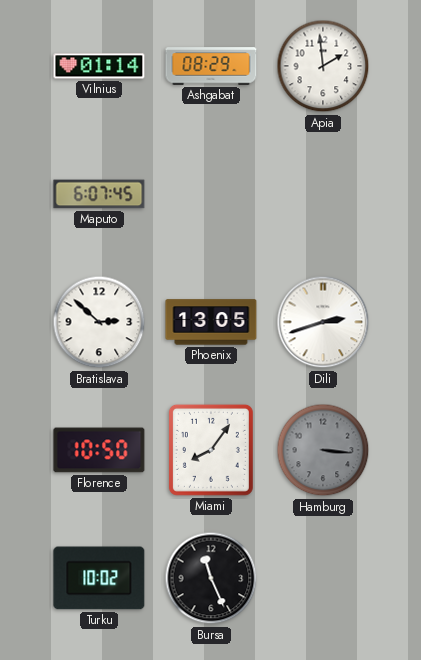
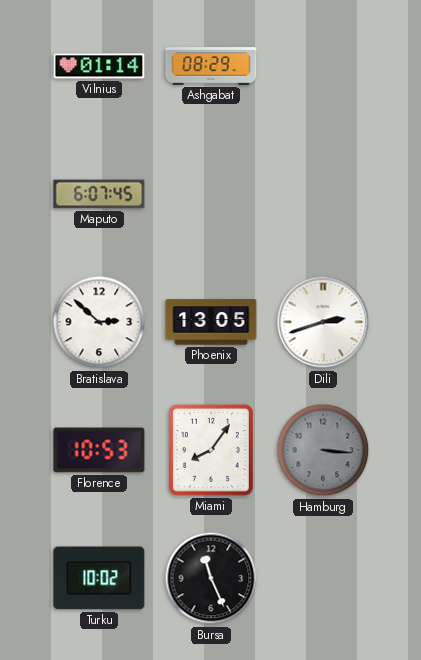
Apia: 1:59 -> none (323, 66)
Florence: 10:50 -> 10:53 (99, 450)
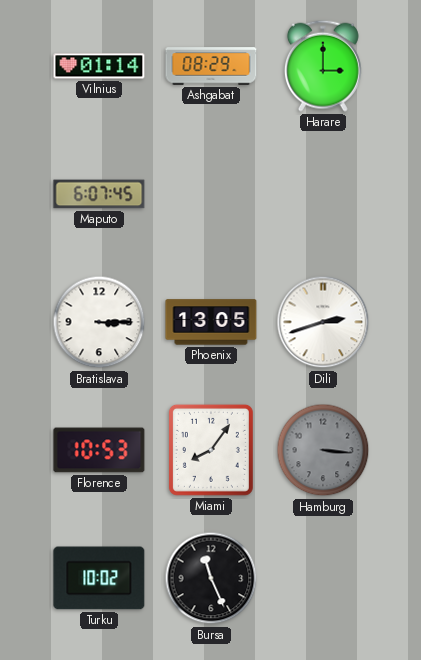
Harare: none -> 3:00 (323, 66)
Bratislava: 2:52 -> 3:15 (99, 322)
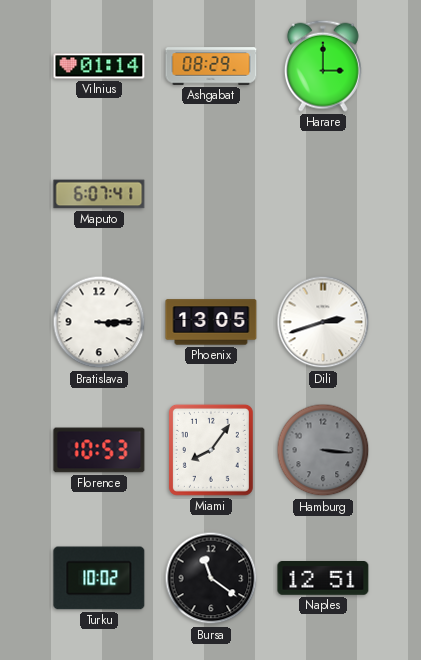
Maputo: 6:07:45 -> 6:07:41 (99, 194)
Bursa: 11:26 -> 11:21 (211, 578)
Naples: none -> 12:51 (323, 578)
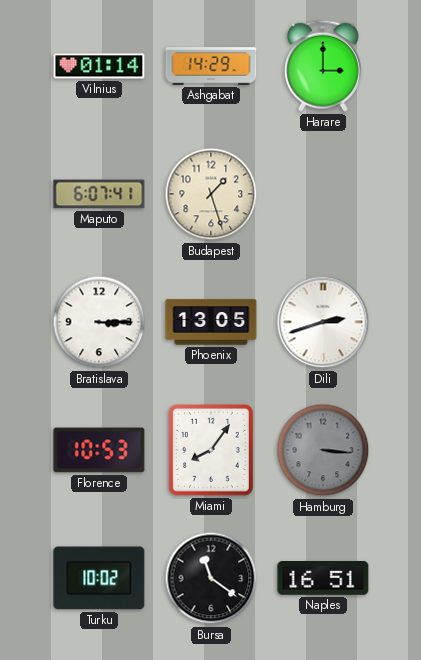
Ashgabat: 08:29 -> 14:29 (211, 66)
Budapest: none -> 1:27 (211, 194)
Naples: 12:51 -> 16:51 (323, 578)
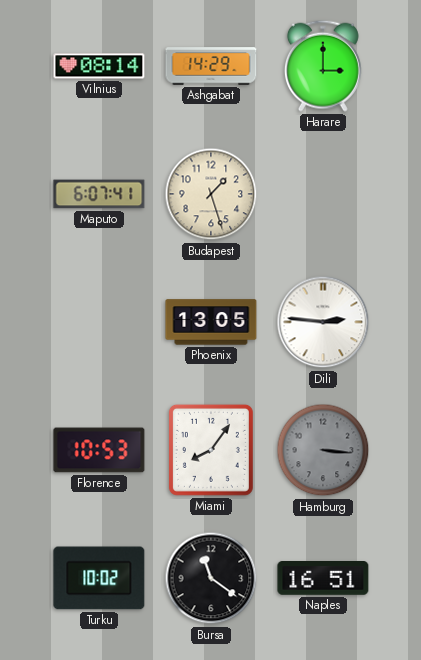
Vilnius: 01:14 -> 08:14 (99, 66)
Bratislava: 3:15 -> none (99, 322)
Dili: 2:42 -> 2:46 (323, 322)
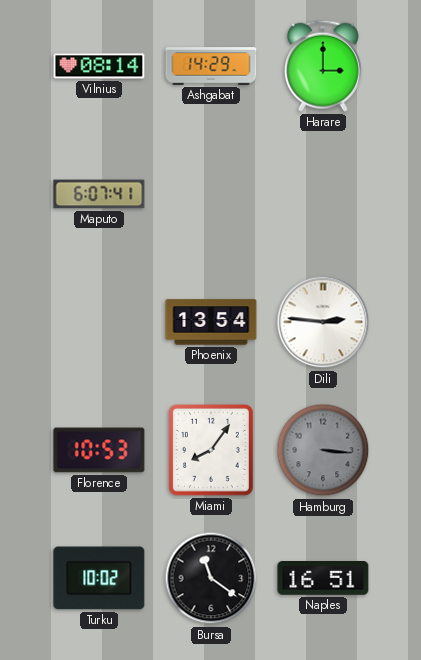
Budapest: 1:27 -> none (211, 194)
Phoenix: 13:05 -> 13:54 (211, 322)
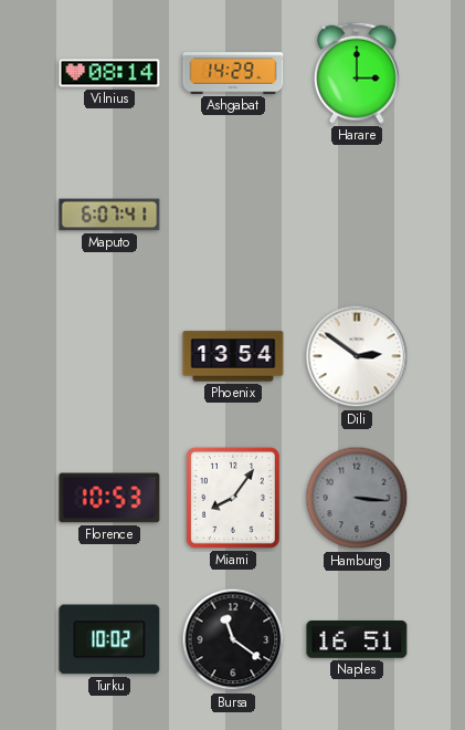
Dili: 2:46 -> 2:51 (357, 356)
